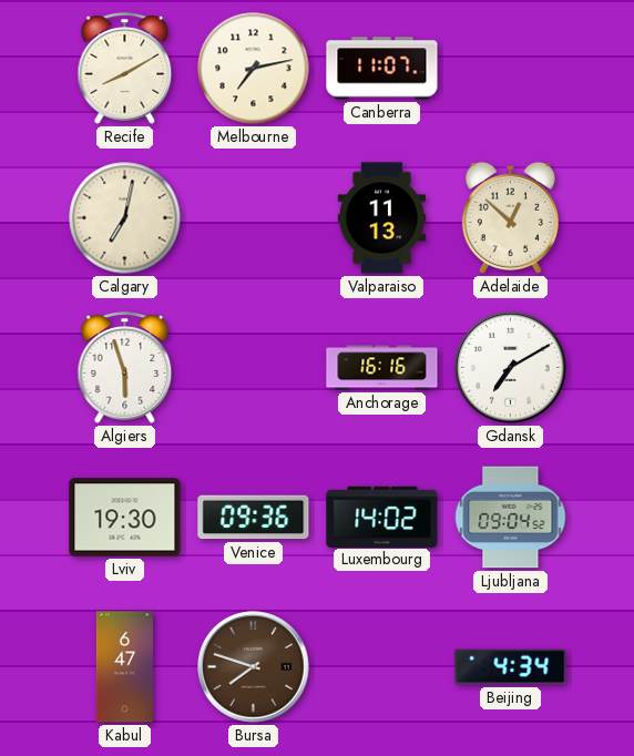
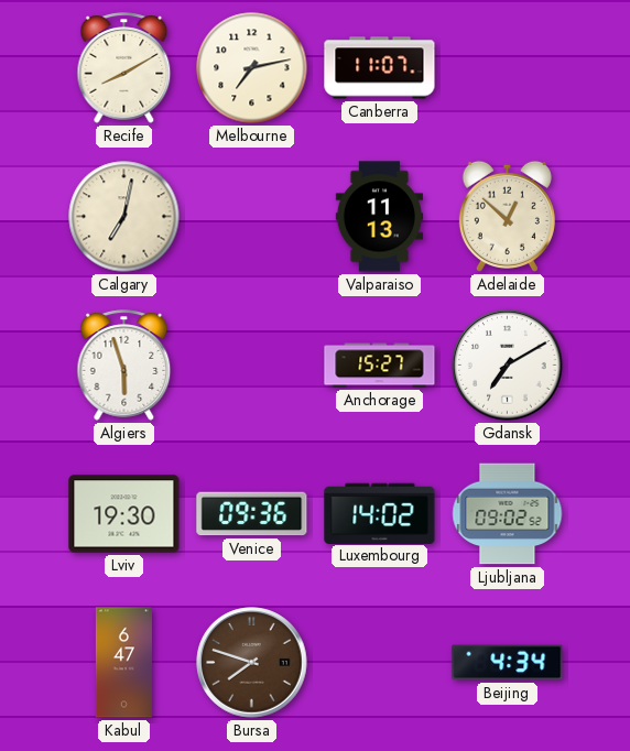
Anchorage: 16:16 -> 15:27 (380, 366)
Ljubljana: 09:04 -> 09:02 (508, 514)
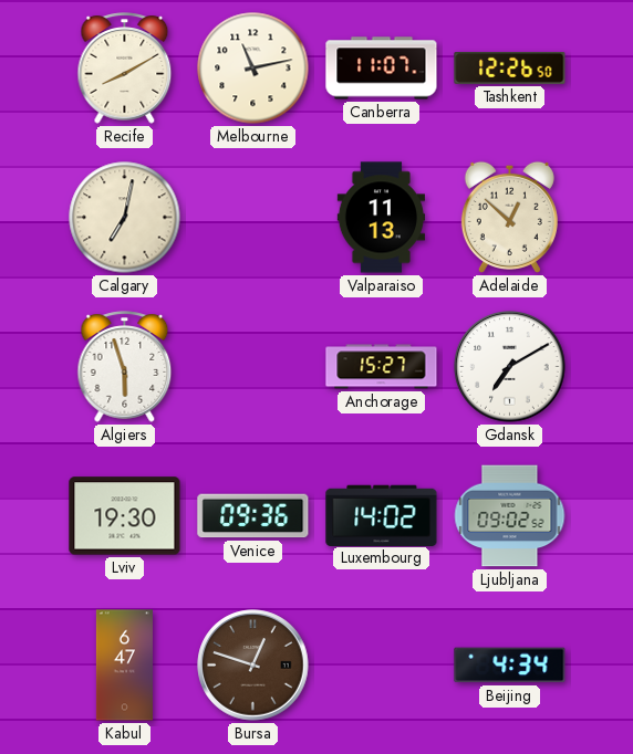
Melbourne: 7:13 -> 11:13 (253, 69)
Tashkent: none -> 12:26 (510, 67)
Bursa: 7:48 -> 12:48 (253, 666)
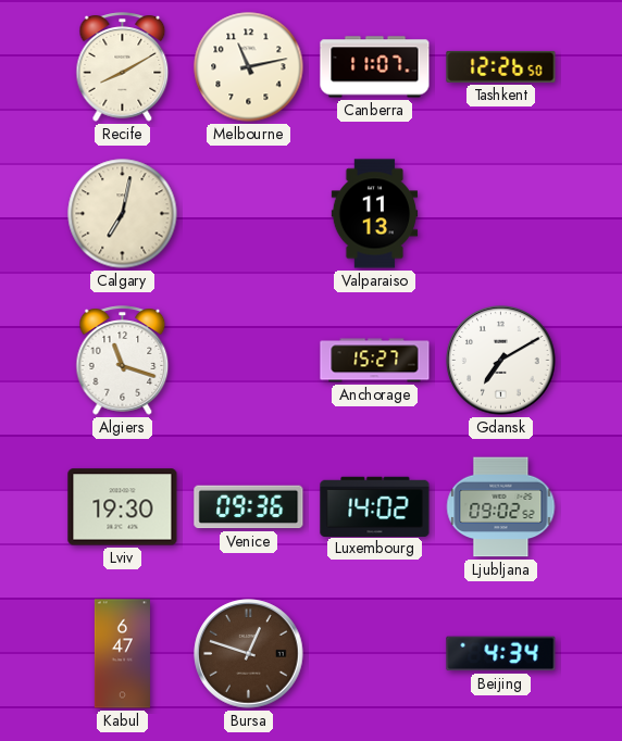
Adelaide: 12:52 -> none (509, 217)
Algiers: 5:57 -> 11:18 (123, 361)
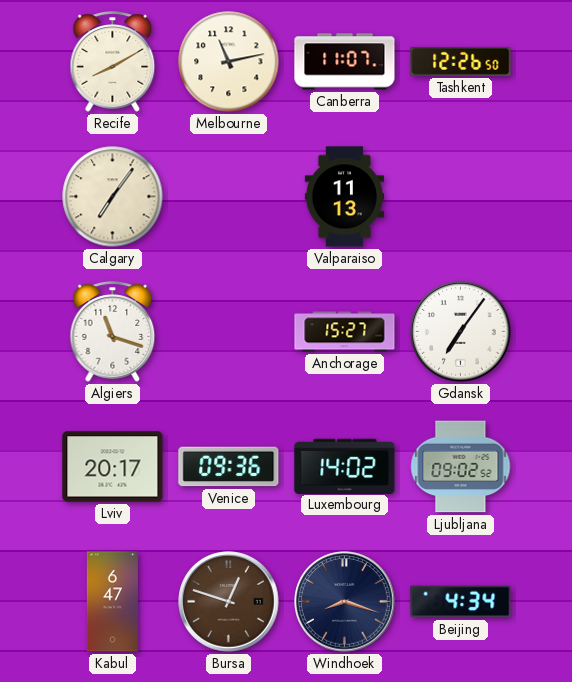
Calgary: 7:02 -> 7:06 (113, 197)
Gdansk: 7:10 -> 7:06 (461, 332)
Lviv: 19:30 -> 20:17 (113, 467)
Windhoek: none -> 8:18 (345, 602)
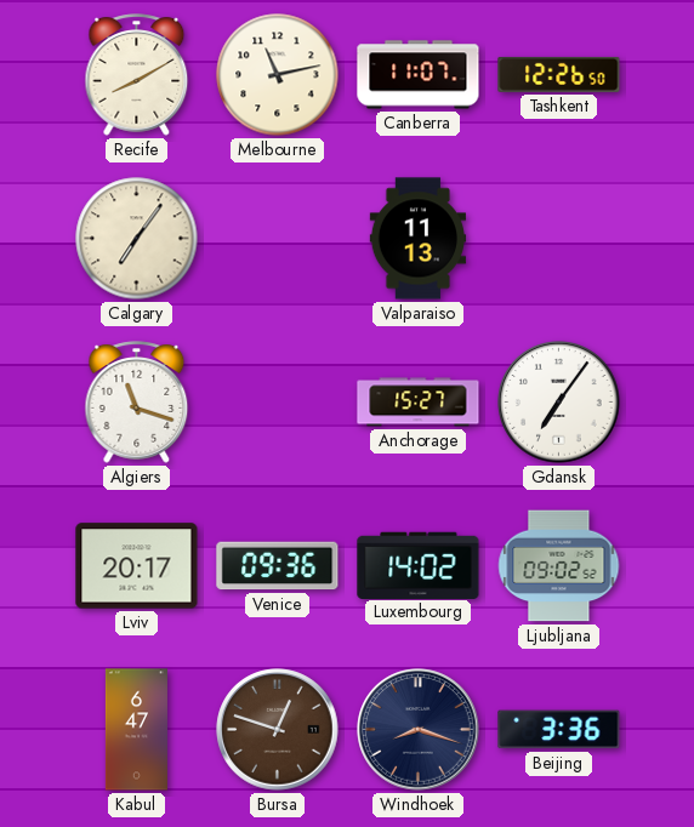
Beijing: 4:34 -> 3:36 (559, 730)
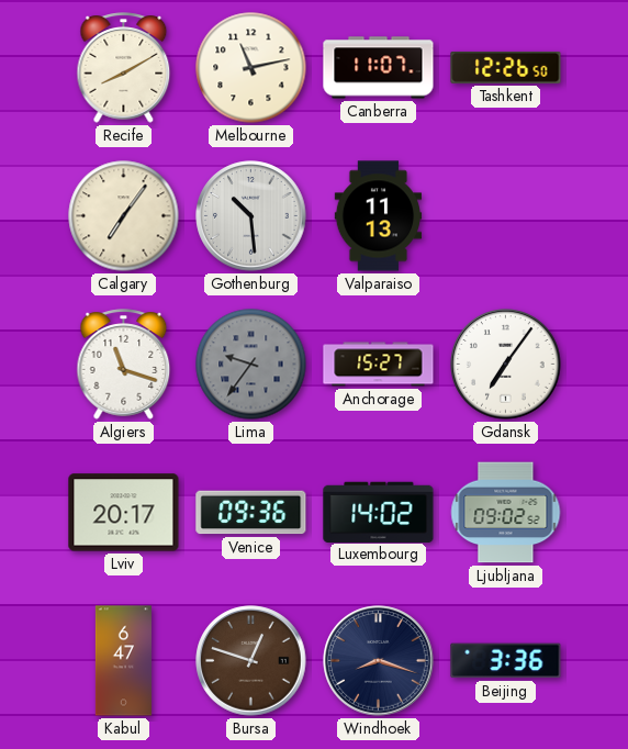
Gothenburg: none -> 10:29 (251, 216)
Lima: none -> 9:36 (251, 365)
